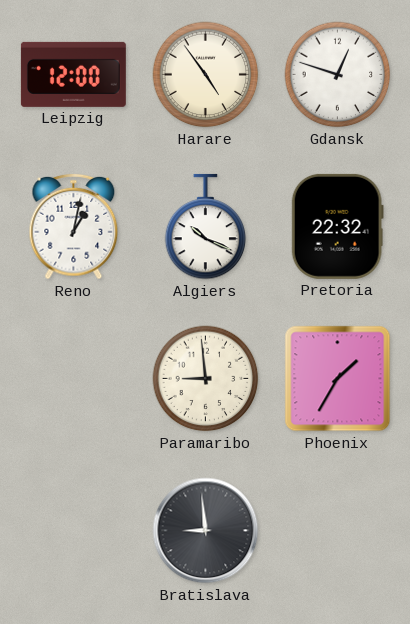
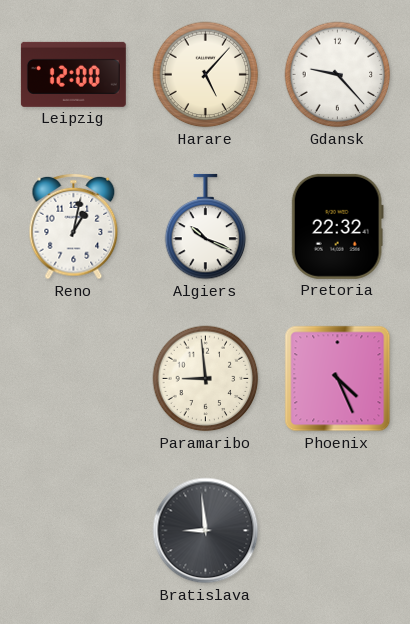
Harare: 4:54 -> 5:07 (206, 75)
Gdansk: 12:48 -> 9:23 (338, 75)
Phoenix: 1:35 -> 4:26 (338, 379)
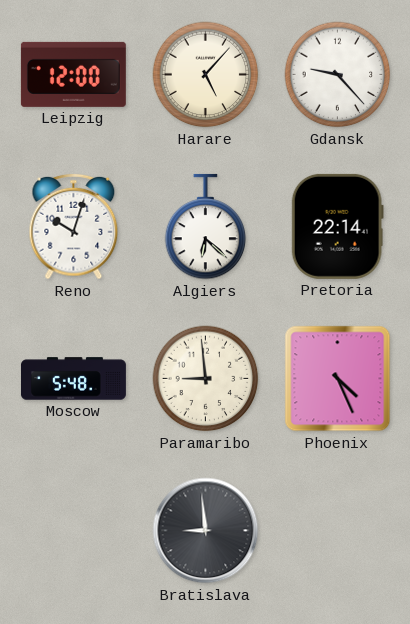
Reno: 1:02 -> 10:03 (74, 227)
Algiers: 10:19 -> 6:22 (206, 227)
Pretoria: 22:32 -> 22:14 (337, 226)
Moscow: none -> 5:48 (73, 379)
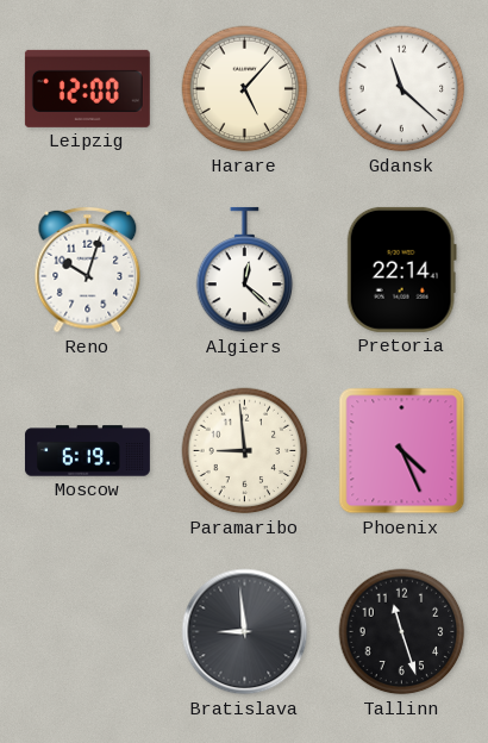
Gdansk: 9:23 -> 11:22 (402, 89)
Algiers: 6:22 -> 12:22 (245, 270)
Moscow: 5:48 -> 6:19 (87, 451)
Tallinn: none -> 11:27 (402, 632)
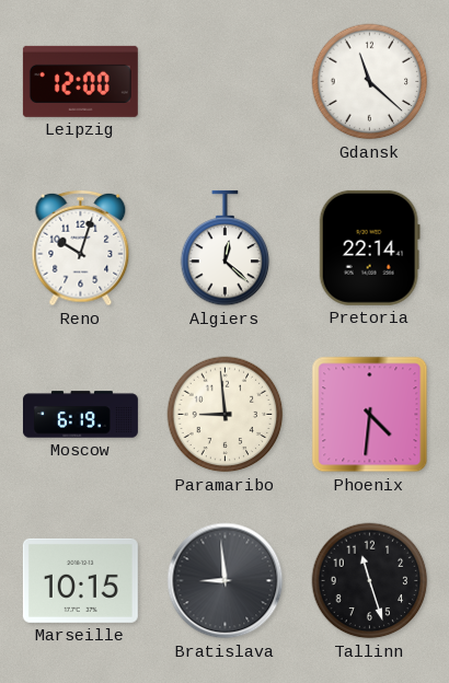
Harare: 5:07 -> none (245, 89)
Phoenix: 4:26 -> 4:31 (370, 415)
Marseille: none -> 10:15 (80, 580)
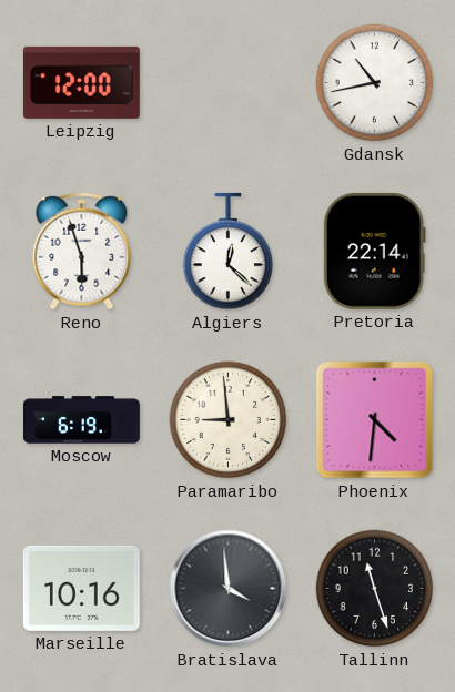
Gdansk: 11:22 -> 10:43 (375, 83)
Reno: 10:03 -> 5:57 (82, 252)
Marseille: 10:15 -> 10:16 (81, 588)
Bratislava: 8:59 -> 3:59 (229, 589)
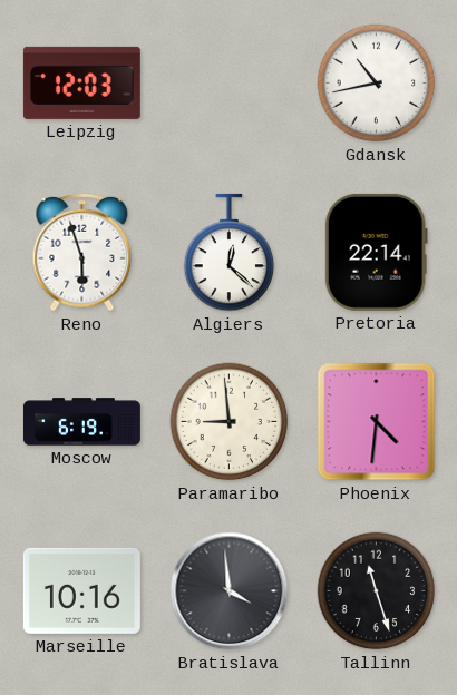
Leipzig: 12:00 -> 12:03 (81, 82)
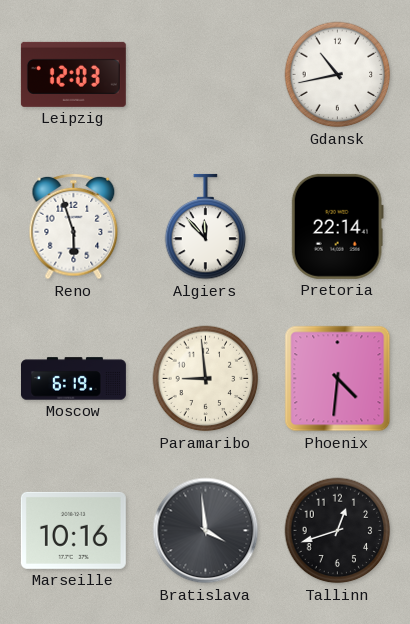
Algiers: 12:22 -> 11:53 (206, 227)
Tallinn: 11:27 -> 12:42 (338, 531)
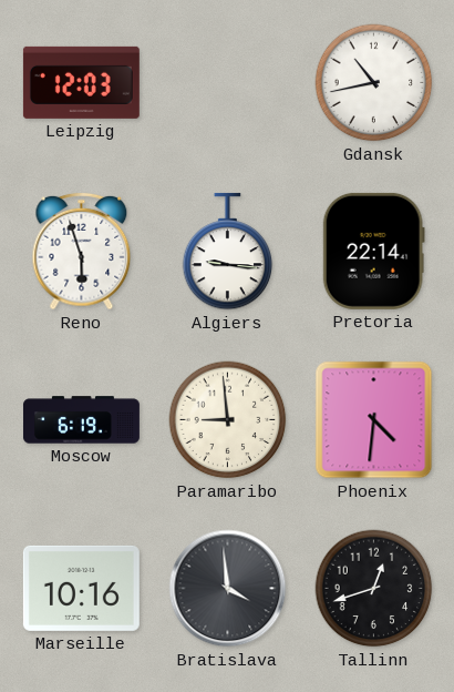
Algiers: 11:53 -> 9:16 (228, 252)
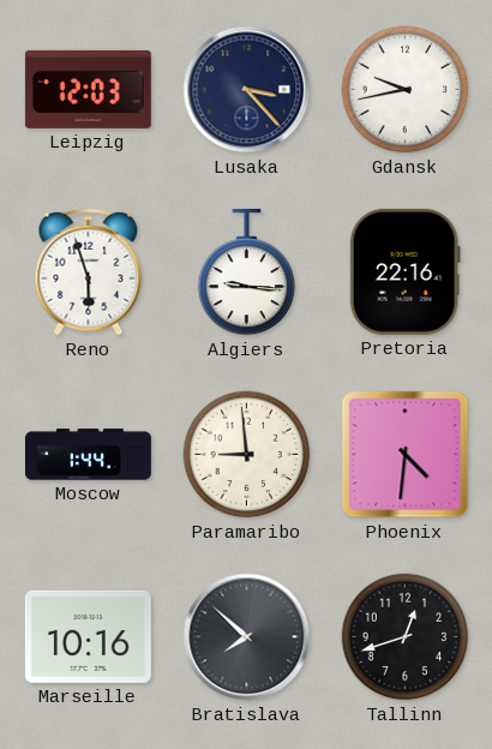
Lusaka: none -> 3:23 (247, 90)
Gdansk: 10:43 -> 9:43 (406, 90)
Pretoria: 22:14 -> 22:16 (404, 271)
Moscow: 6:19 -> 1:44 (88, 455)
Bratislava: 3:59 -> 7:52 (247, 637)
